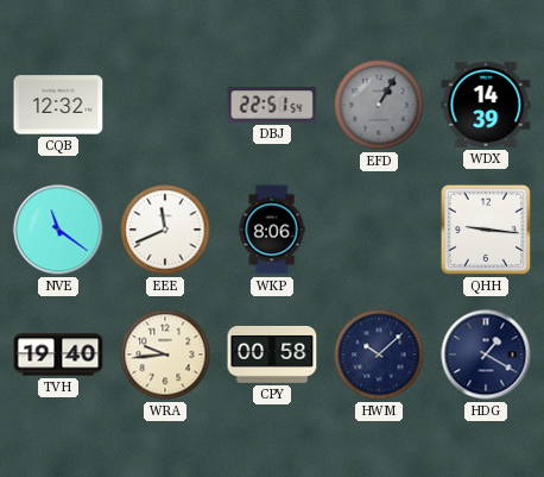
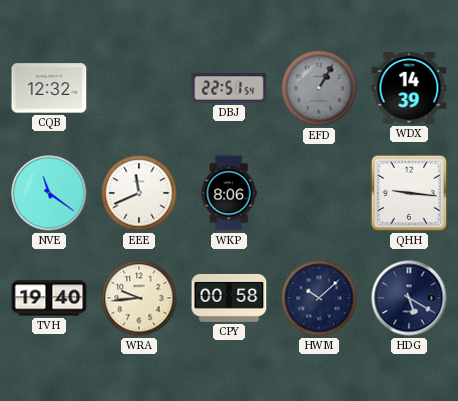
HDG: 1:20 -> 5:20 (409, 298)
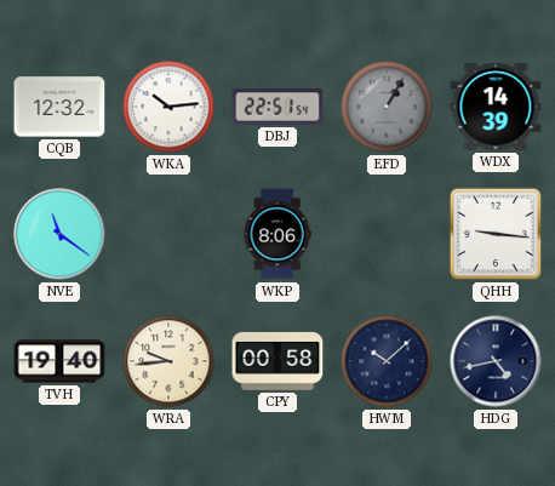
WKA: none -> 10:14 (168, 107)
EEE: 11:41 -> none (139, 193)
HDG: 5:20 -> 4:43 (496, 361)
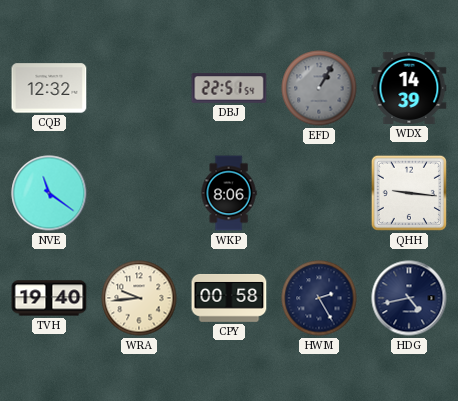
WKA: 10:14 -> none (168, 107)
HWM: 10:08 -> 2:25 (319, 298)
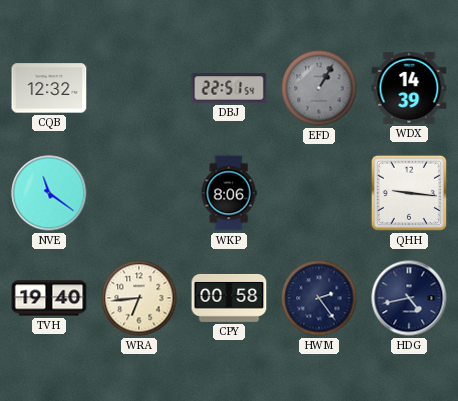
WRA: 9:44 -> 6:44 (139, 298)
HWM: 2:25 -> 2:24 (319, 298)
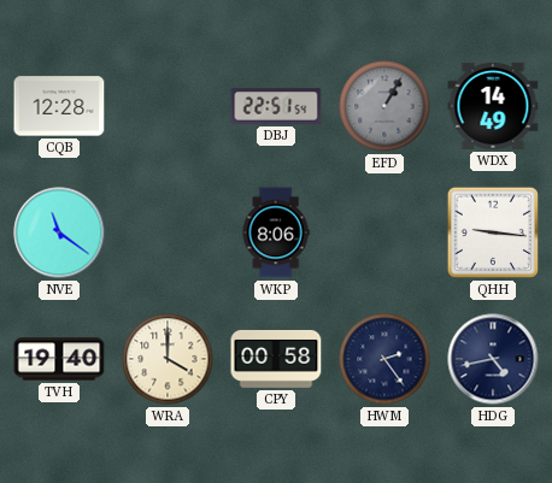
CQB: 12:32 -> 12:28 (59, 106)
WDX: 14:39 -> 14:49 (493, 106)
WRA: 6:44 -> 4:00 (168, 359)
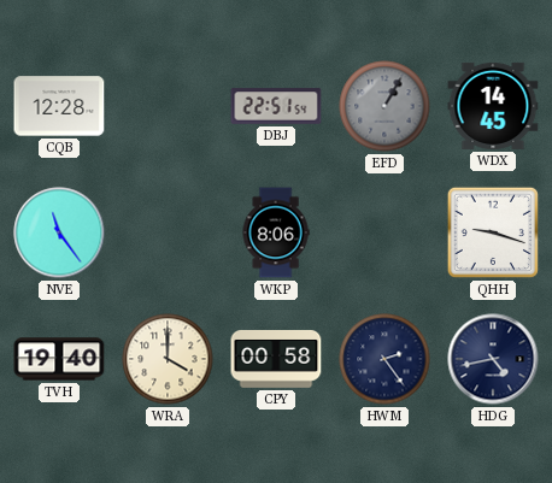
WDX: 14:49 -> 14:45 (493, 106)
NVE: 11:21 -> 11:24 (59, 232)
QHH: 9:16 -> 9:18 (493, 232)
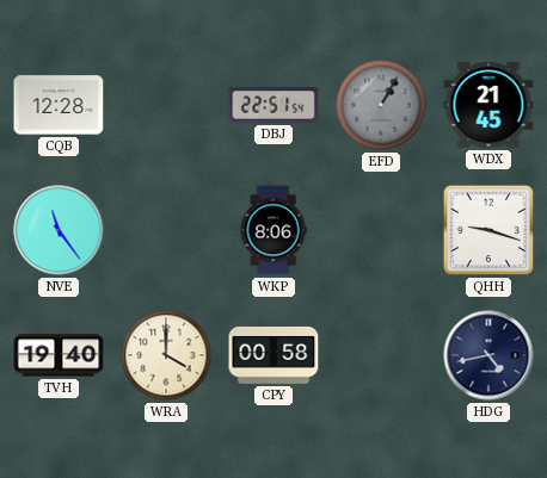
WDX: 14:45 -> 21:45 (488, 105)
HWM: 2:24 -> none (384, 359)
